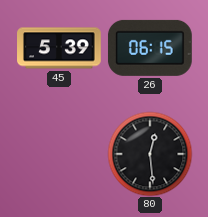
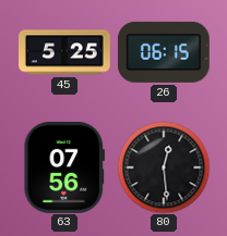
45: 5:39 -> 5:25 (64, 52)
63: none -> 07:56 (63, 167)
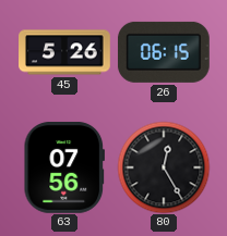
45: 5:25 -> 5:26 (64, 52)
80: 12:29 -> 12:25 (164, 167)
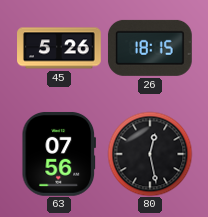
26: 06:15 -> 18:15 (150, 48)
80: 12:25 -> 12:28 (150, 154)
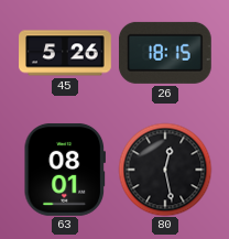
63: 07:56 -> 08:01 (64, 170)
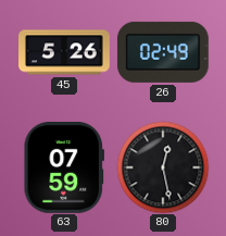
26: 18:15 -> 02:49 (163, 52)
63: 08:01 -> 07:59 (63, 167)
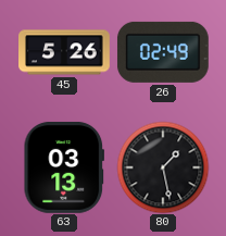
63: 07:59 -> 03:13 (63, 167)
80: 12:28 -> 1:28 (163, 167)
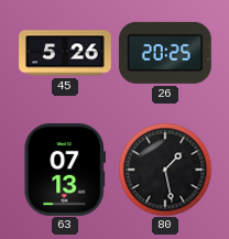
26: 02:49 -> 20:25 (165, 53)
63: 03:13 -> 07:13 (64, 170)
